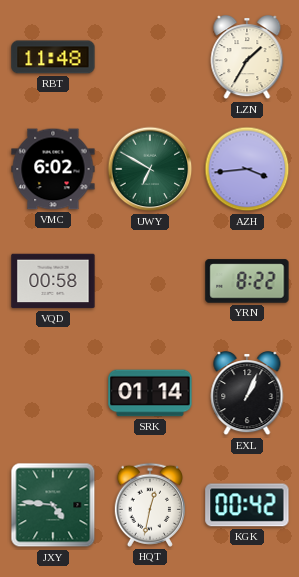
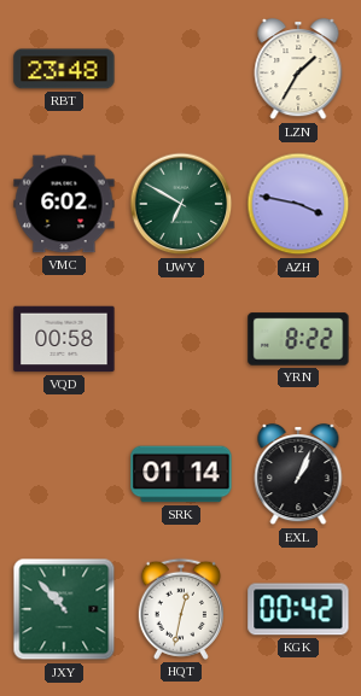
RBT: 11:48 -> 23:48 (64, 69)
AZH: 3:44 -> 3:47 (298, 204)
JXY: 4:46 -> 10:53 (64, 609)
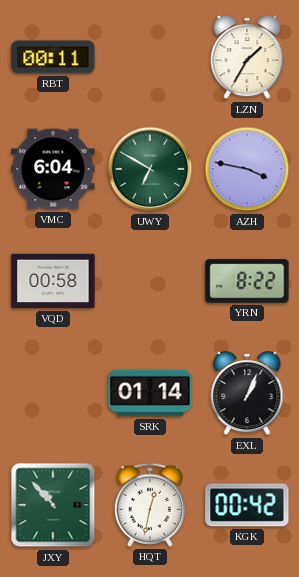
RBT: 23:48 -> 00:11 (53, 57)
VMC: 6:02 -> 6:04 (53, 169)
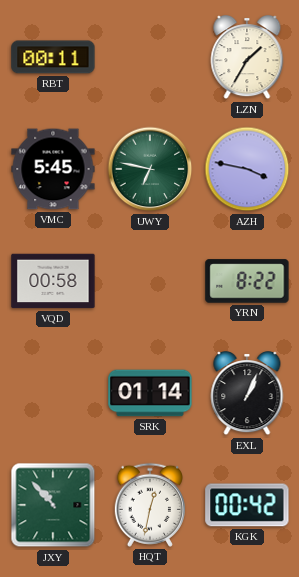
VMC: 6:04 -> 5:45 (53, 169)
UWY: 6:50 -> 6:47 (150, 169)
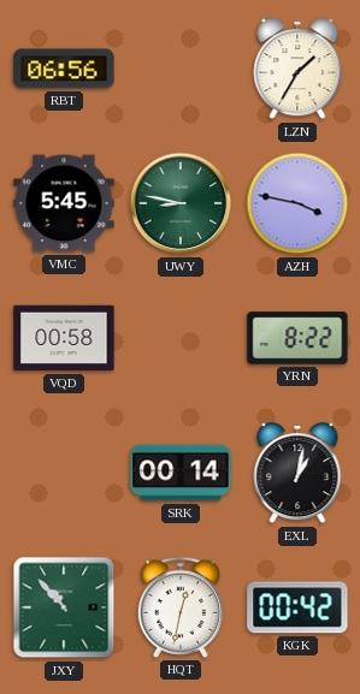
RBT: 00:11 -> 06:56 (64, 69)
UWY: 6:47 -> 8:47 (181, 203)
SRK: 01:14 -> 00:14 (181, 473)
EXL: 1:04 -> 1:02 (297, 474)
